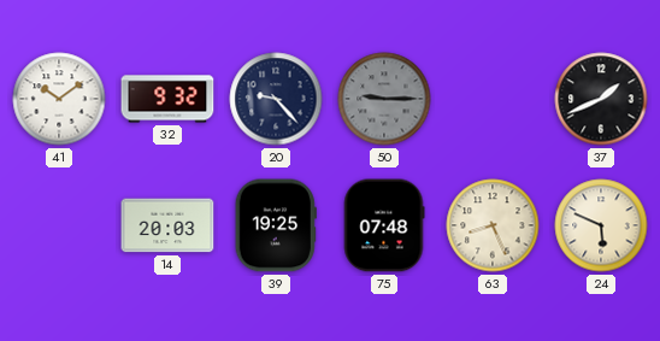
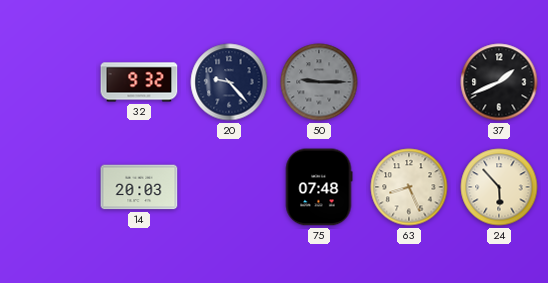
41: 10:09 -> none (59, 99)
39: 19:25 -> none (276, 225)
24: 5:49 -> 5:53 (499, 187)
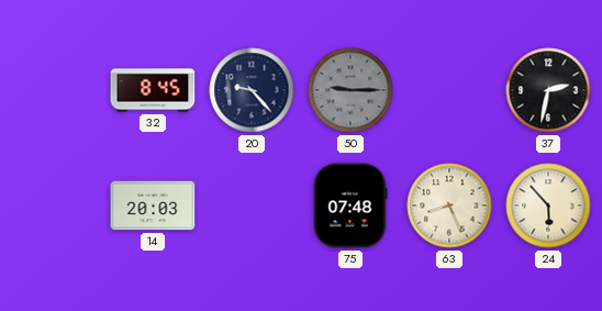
32: 9:32 -> 8:45 (153, 90)
37: 1:41 -> 2:32 (548, 90)
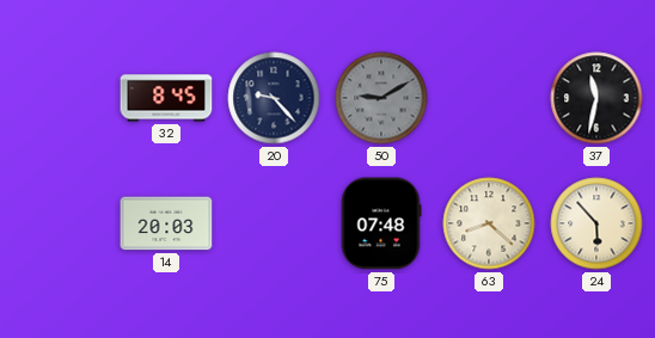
50: 9:15 -> 9:10 (381, 98)
37: 2:32 -> 11:32 (596, 98)
63: 8:26 -> 8:22 (489, 223)
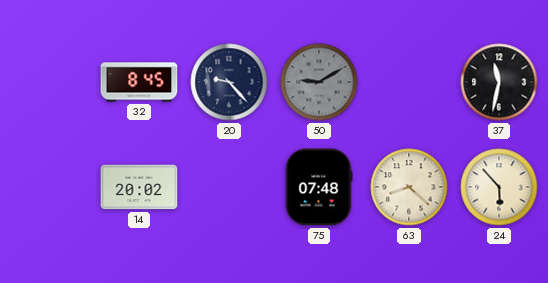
14: 20:03 -> 20:02 (139, 187)
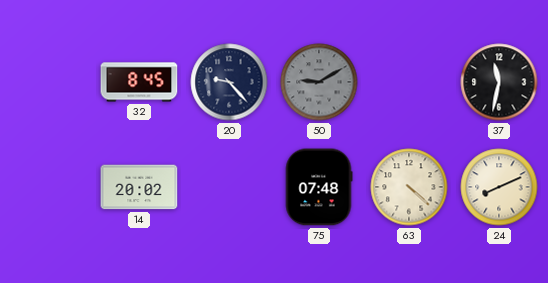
63: 8:22 -> 4:22 (409, 187)
24: 5:53 -> 8:11 (499, 187)
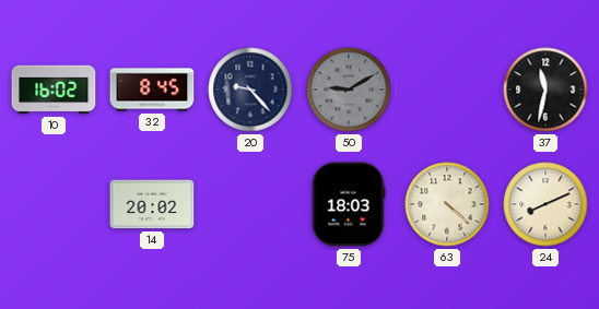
10: none -> 16:02 (54, 90)
75: 07:48 -> 18:03 (349, 204)
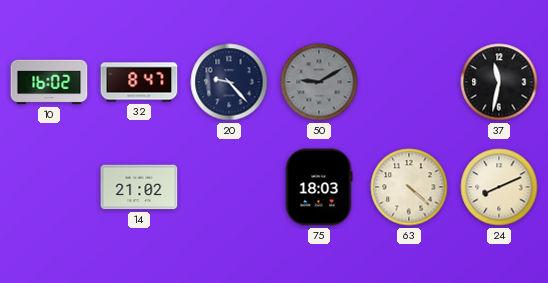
32: 8:45 -> 8:47 (139, 82)
14: 20:02 -> 21:02 (139, 187)
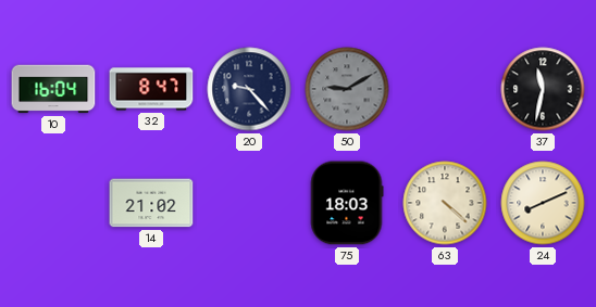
10: 16:02 -> 16:04 (53, 89)
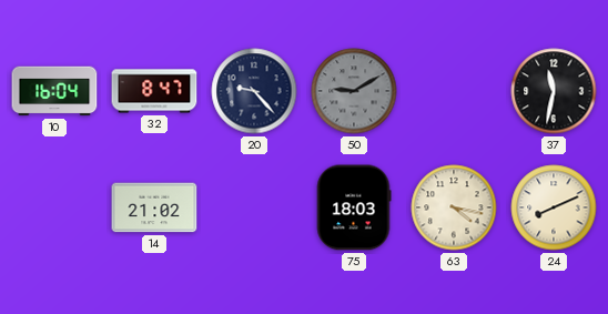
63: 4:22 -> 4:17 (454, 207)
